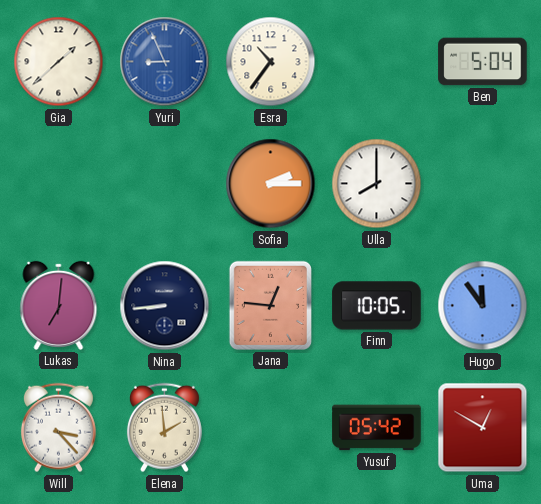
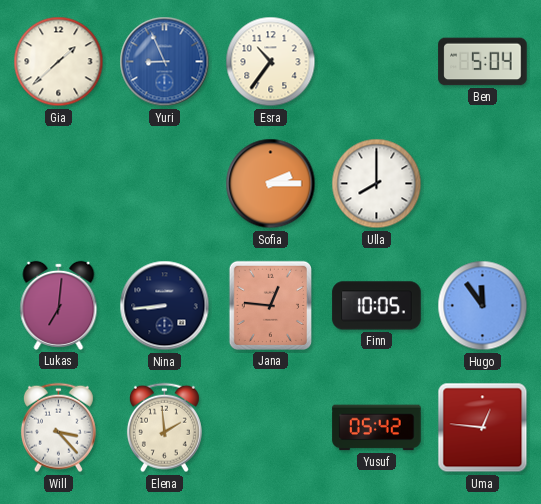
Uma: 12:50 -> 12:46 (483, 428)
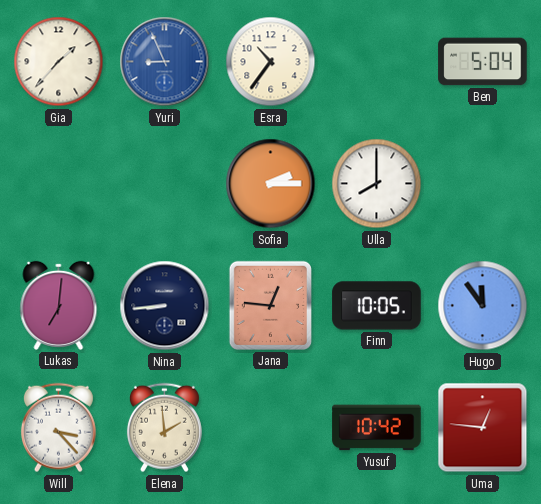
Gia: 1:38 -> 1:37 (59, 62)
Yusuf: 05:42 -> 10:42 (377, 428)
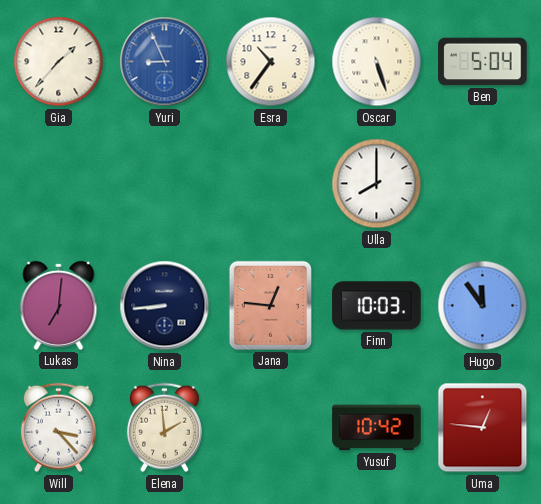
Oscar: none -> 5:27 (377, 62)
Sofia: 2:15 -> none (271, 184)
Finn: 10:05 -> 10:03 (377, 306)
